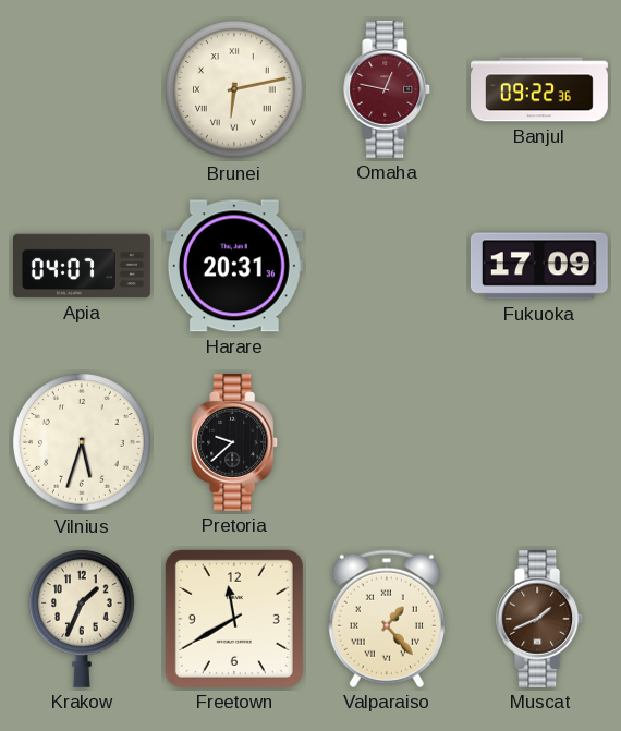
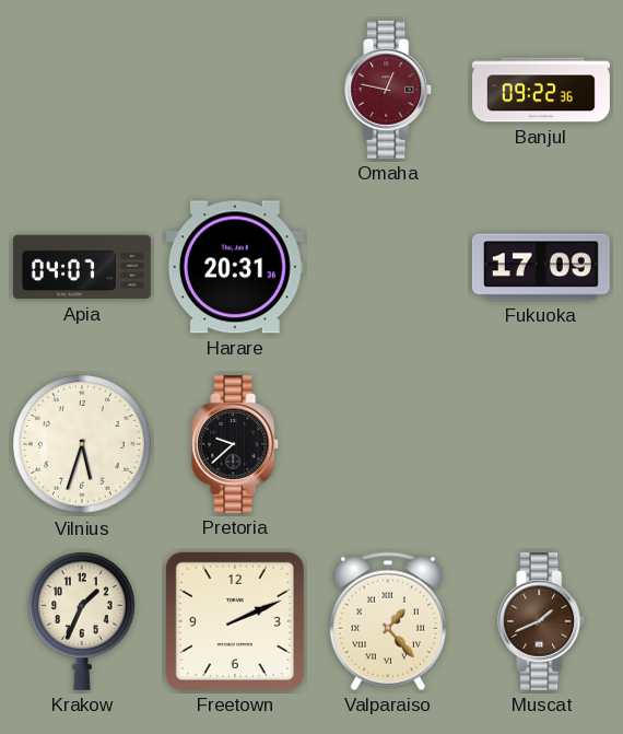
Brunei: 6:13 -> none (234, 89)
Freetown: 11:40 -> 2:11 (235, 621)
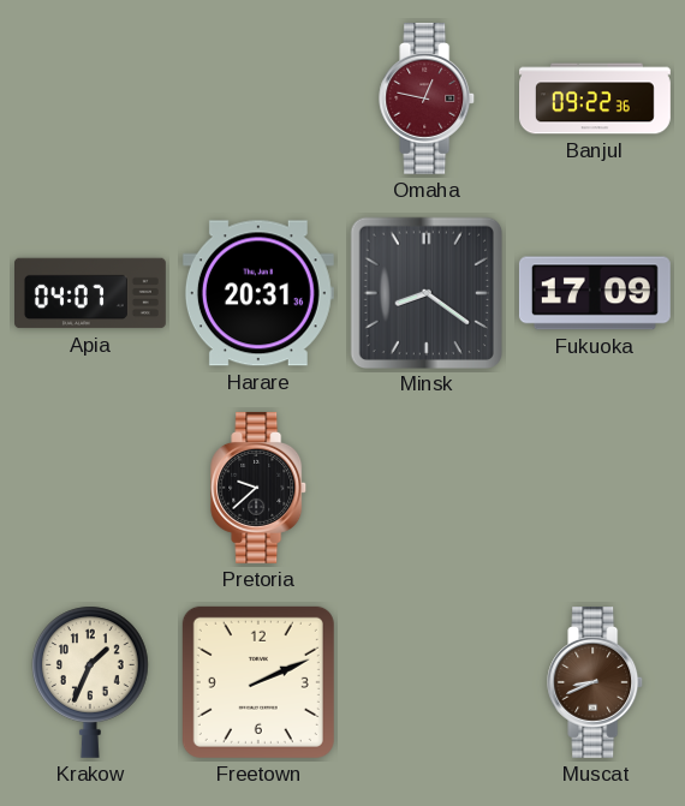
Minsk: none -> 8:21 (425, 292)
Vilnius: 5:33 -> none (82, 444)
Valparaiso: 1:23 -> none (388, 621)
Muscat: 1:41 -> 8:41 (596, 682)
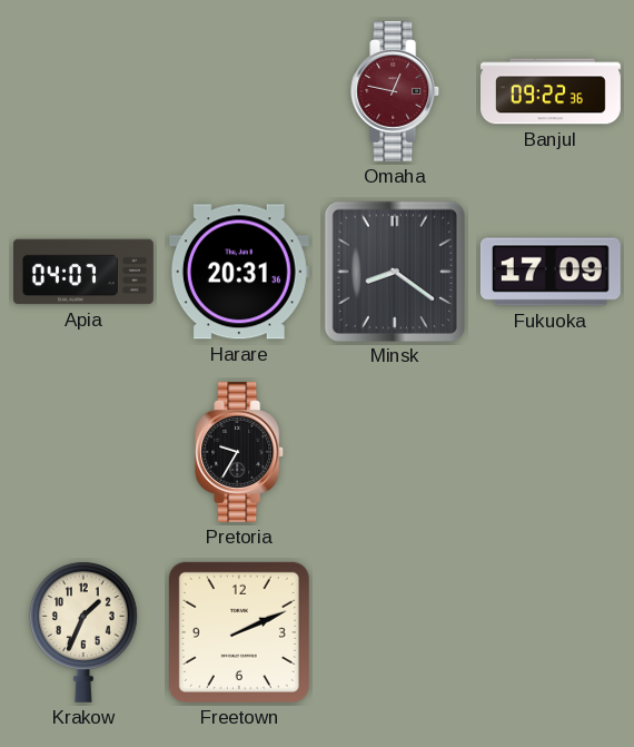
Pretoria: 9:38 -> 9:35 (240, 452)
Muscat: 8:41 -> none (596, 682)
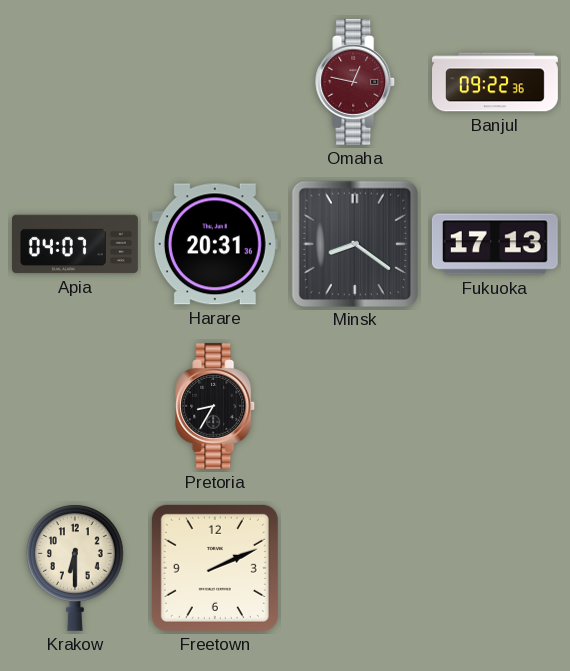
Fukuoka: 17:09 -> 17:13 (495, 244)
Pretoria: 9:35 -> 8:35 (216, 406)
Krakow: 1:34 -> 6:30 (76, 568)
